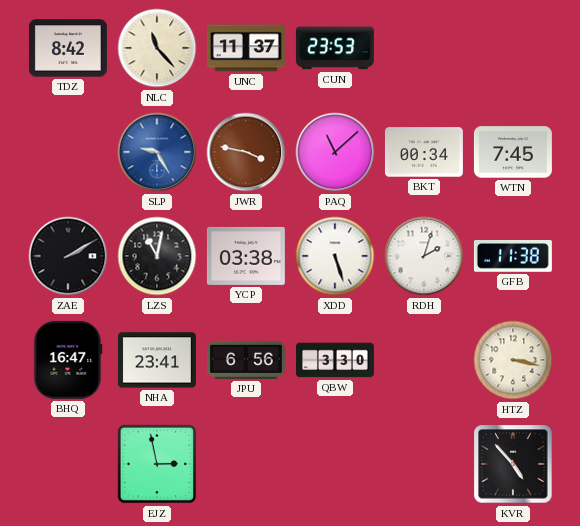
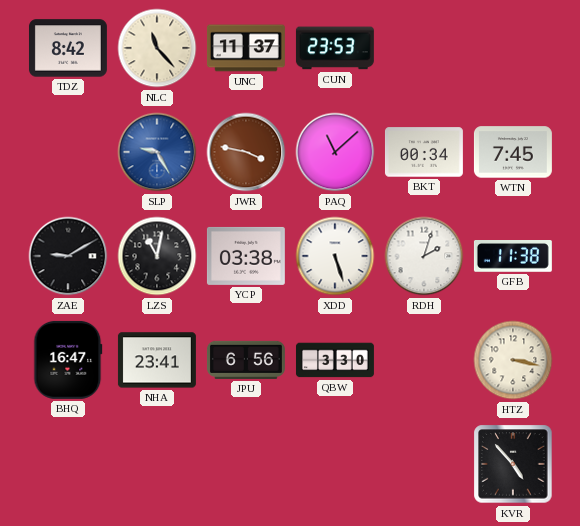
ZAE: 2:10 -> 9:10 (68, 256)
EJZ: 2:58 -> none (157, 464)
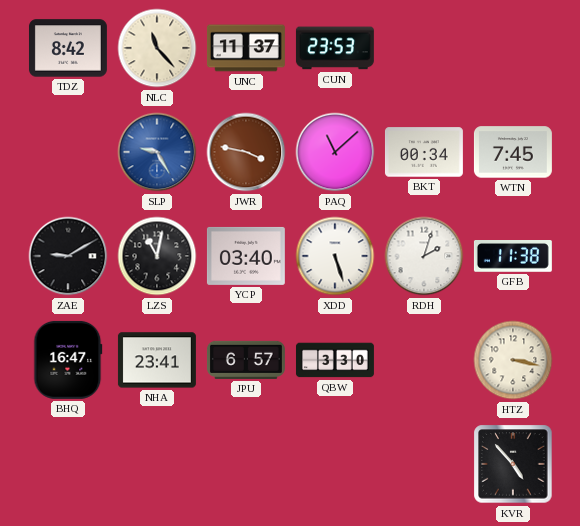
YCP: 03:38 -> 03:40 (246, 256)
JPU: 6:56 -> 6:57 (246, 360)
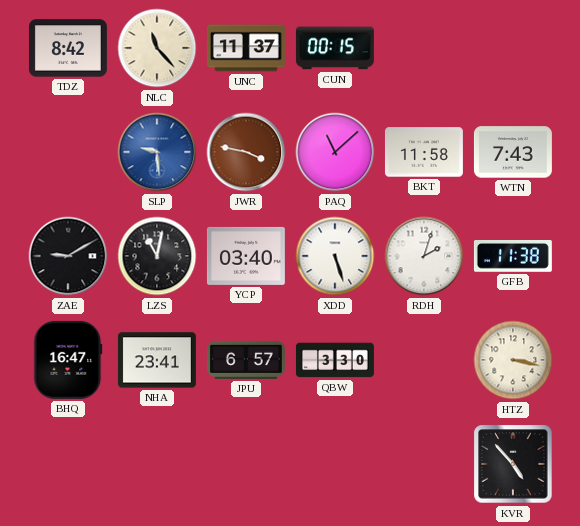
CUN: 23:53 -> 00:15 (335, 48)
SLP: 9:25 -> 9:29 (157, 152)
BKT: 00:34 -> 11:58 (424, 152)
WTN: 7:45 -> 7:43 (513, 152)
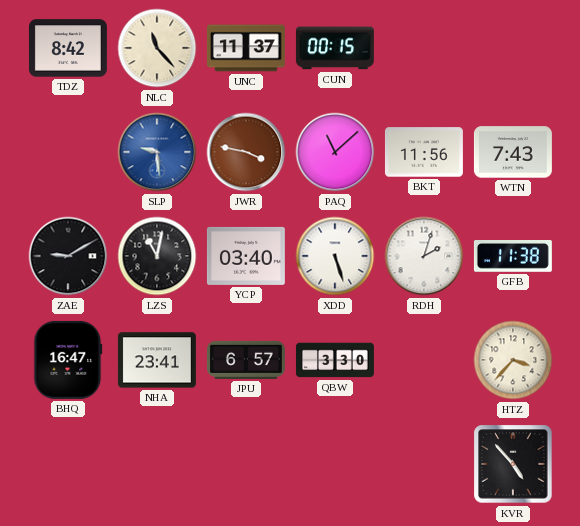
BKT: 11:58 -> 11:56 (424, 152)
HTZ: 3:17 -> 3:37 (513, 360)
